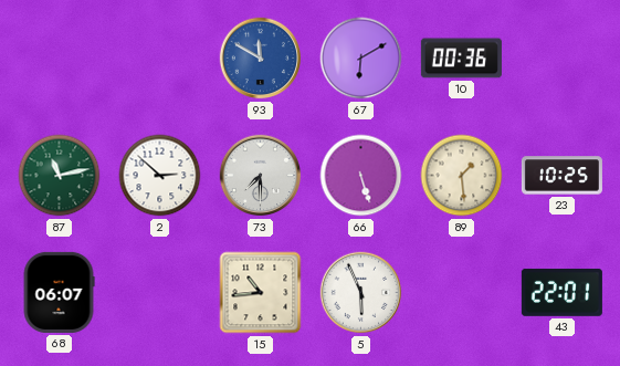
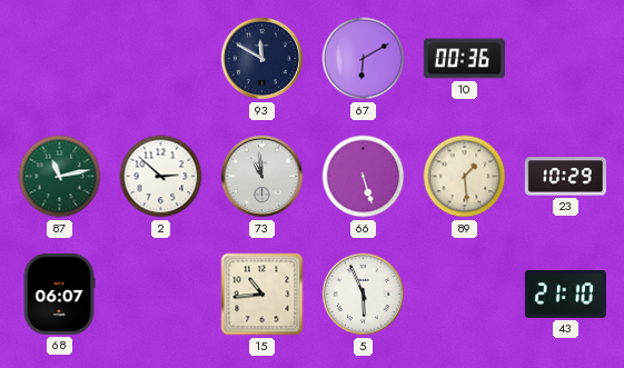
93 dial: blue -> navy (263, 59)
73: 7:30 -> 10:59 (263, 177)
23: 10:25 -> 10:29 (565, 177)
43: 22:01 -> 21:10 (565, 294)
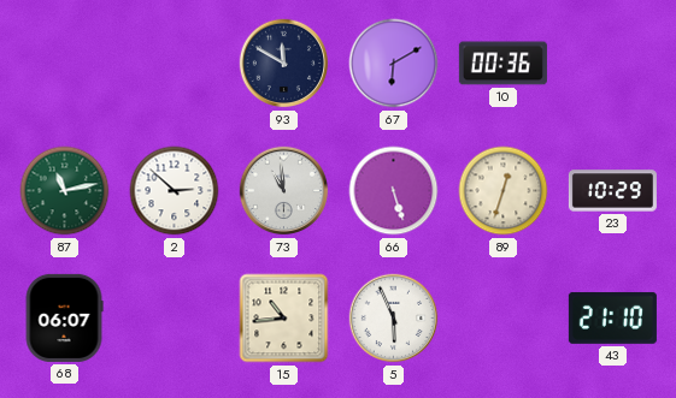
89: 1:29 -> 12:33 (504, 191)
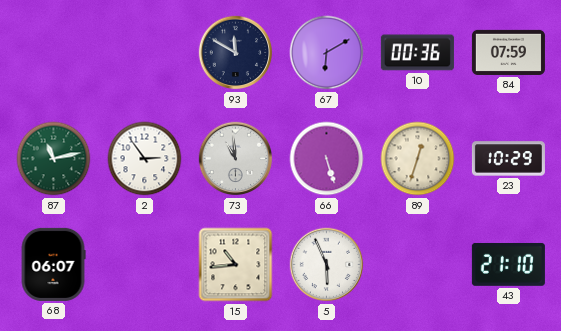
84: none -> 07:59 (508, 52)
2: 2:52 -> 2:54 (145, 159)
